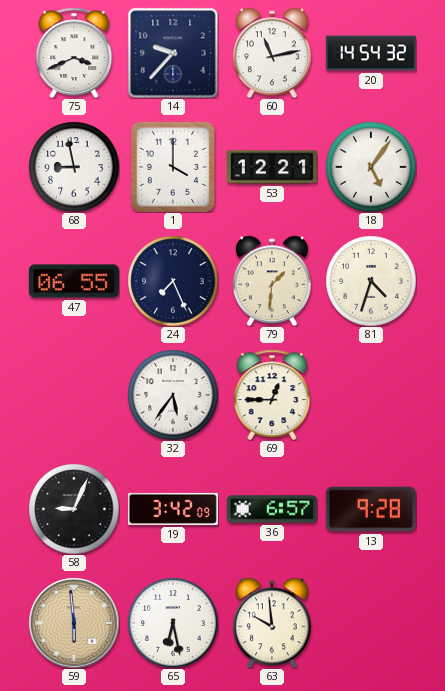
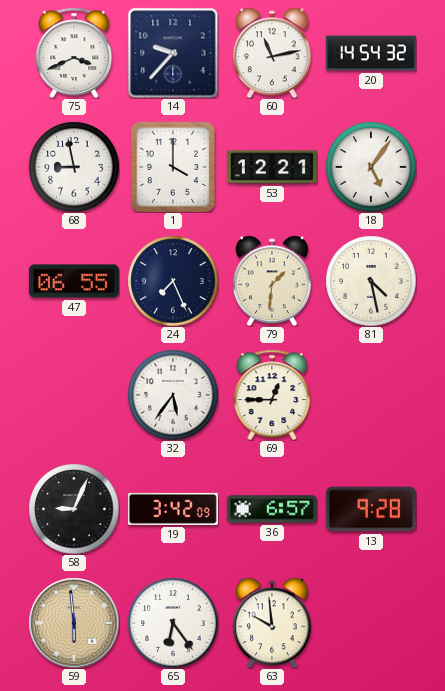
81: 4:33 -> 4:28 (371, 281)
65: 6:28 -> 6:24 (173, 623)
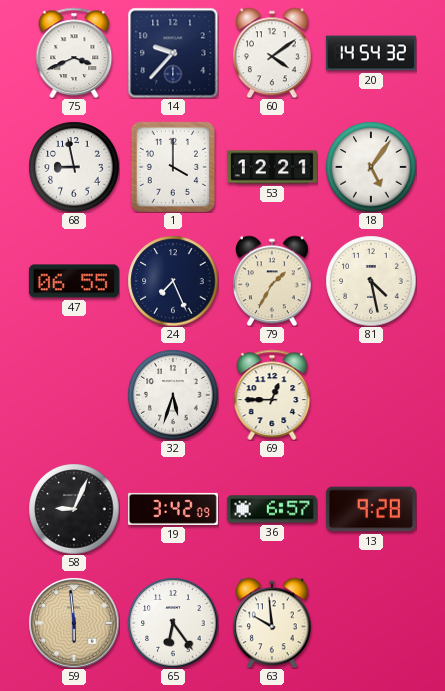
60: 11:13 -> 4:09 (272, 53)
79: 1:31 -> 1:35 (272, 281)
32: 5:36 -> 5:33 (173, 395)
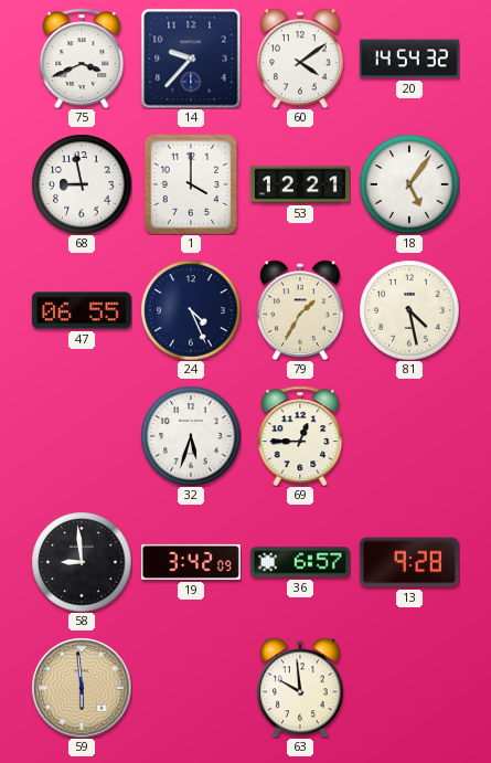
24: 7:26 -> 4:26 (191, 310)
58: 9:04 -> 8:59 (82, 562)
65: 6:24 -> none (173, 623)
